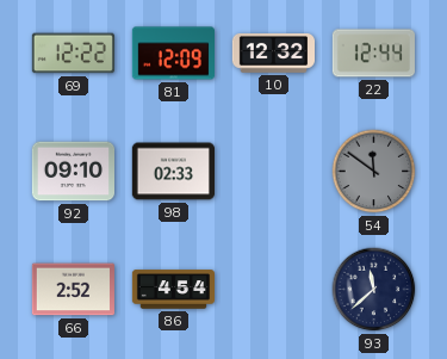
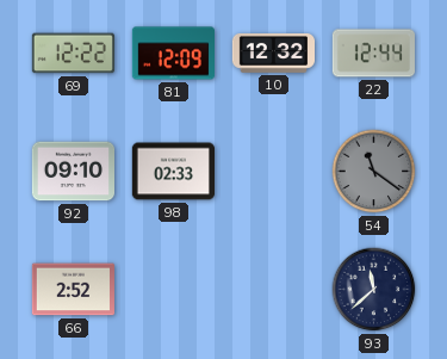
54: 11:51 -> 11:21 (374, 172)
86: 4:54 -> none (173, 290)
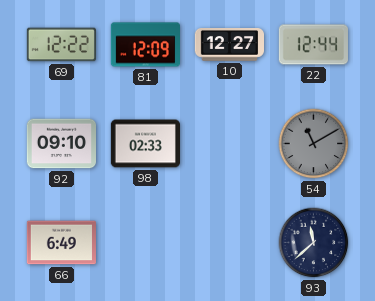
10: 12:32 -> 12:27 (229, 45)
54: 11:21 -> 11:10 (314, 144)
66: 2:52 -> 6:49 (61, 243)
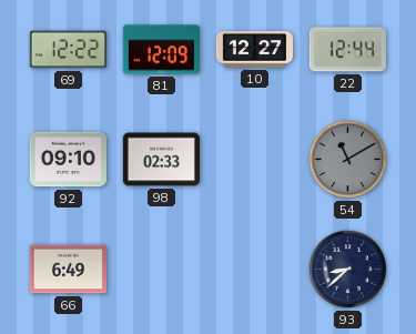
93: 11:38 -> 8:38 (348, 270)
